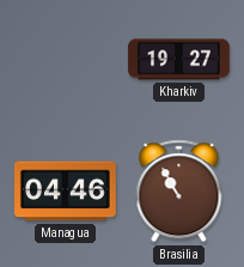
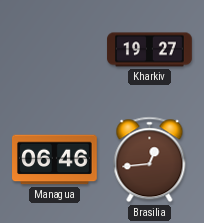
Managua: 04:46 -> 06:46 (55, 160)
Brasilia: 10:55 -> 12:44 (150, 160)
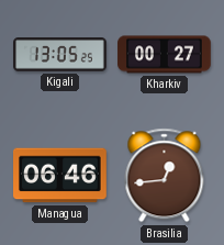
Kigali: none -> 13:05 (60, 55)
Kharkiv: 19:27 -> 00:27 (165, 55)
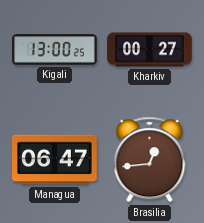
Kigali: 13:05 -> 13:00 (55, 50)
Managua: 06:46 -> 06:47 (55, 160)
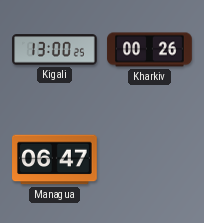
Kharkiv: 00:27 -> 00:26 (150, 50)
Brasilia: 12:44 -> none (150, 160)
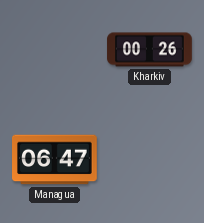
Kigali: 13:00 -> none (55, 50)
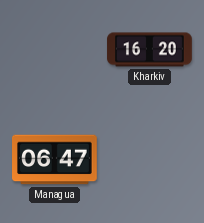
Kharkiv: 00:26 -> 16:20 (150, 50)
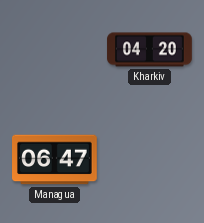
Kharkiv: 16:20 -> 04:20 (150, 50)
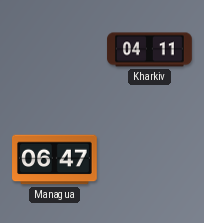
Kharkiv: 04:20 -> 04:11 (150, 50)
